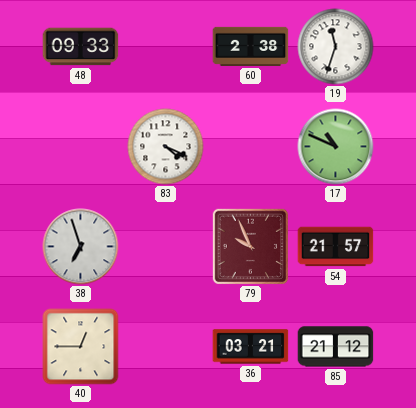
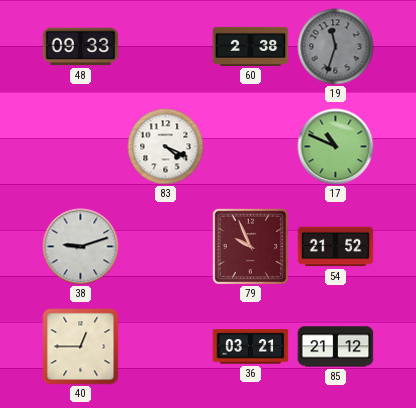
19 dial: white -> grey (336, 47)
38: 6:57 -> 9:12 (81, 247)
54: 21:57 -> 21:52 (336, 247)
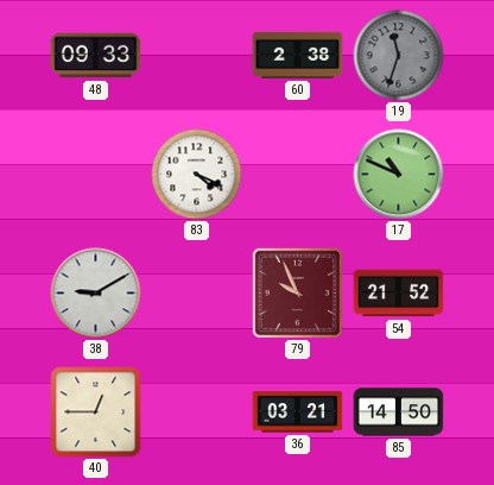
38: 9:12 -> 9:10 (96, 294)
85: 21:12 -> 14:50 (399, 412)
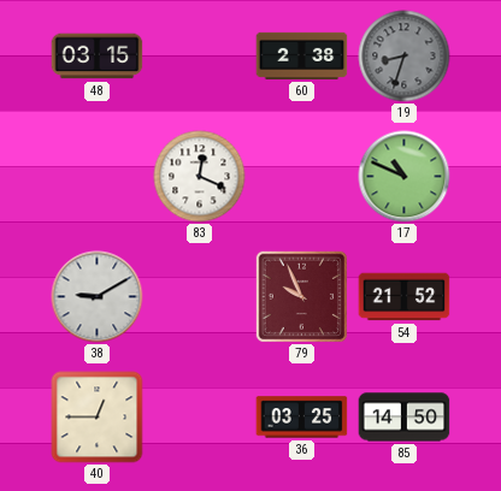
48: 09:33 -> 03:15 (98, 57)
19: 11:33 -> 8:33 (405, 57)
83: 4:19 -> 12:19 (200, 177)
36: 03:21 -> 03:25 (302, 418)
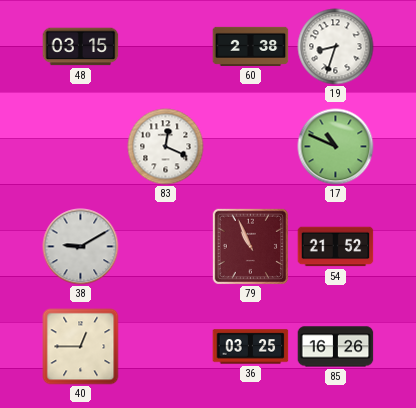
19 dial: grey -> white (336, 47)
79: 9:56 -> 10:56 (250, 246)
85: 14:50 -> 16:26 (336, 347)
